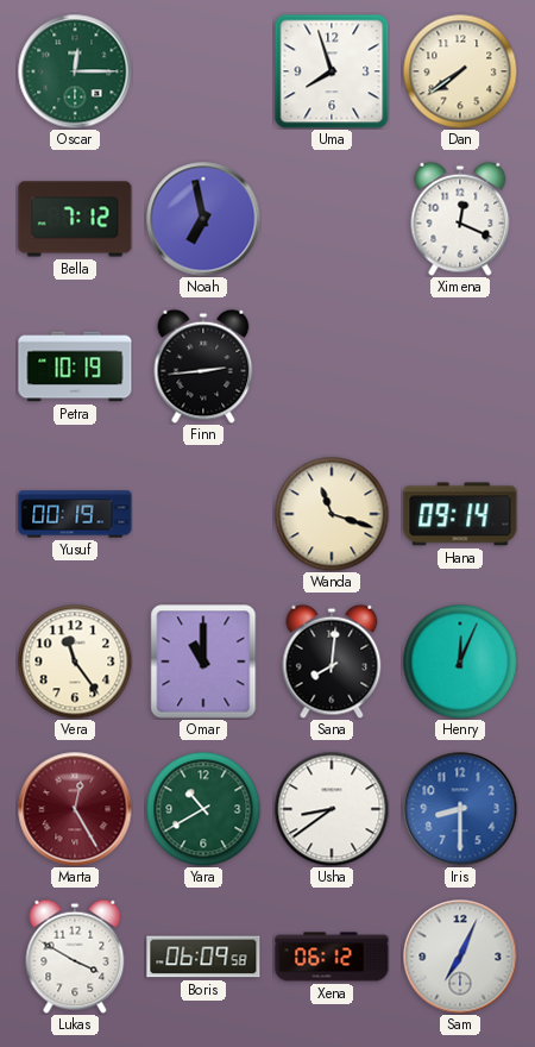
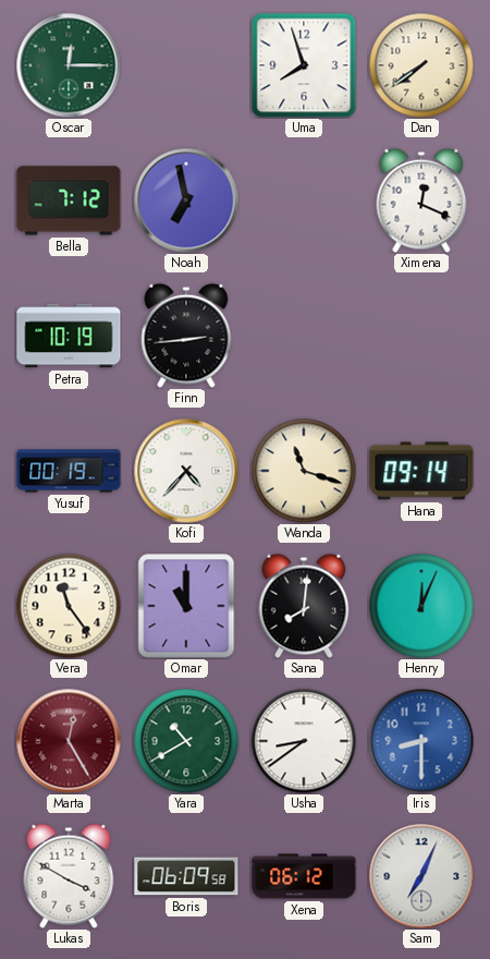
Kofi: none -> 4:37 (186, 471)
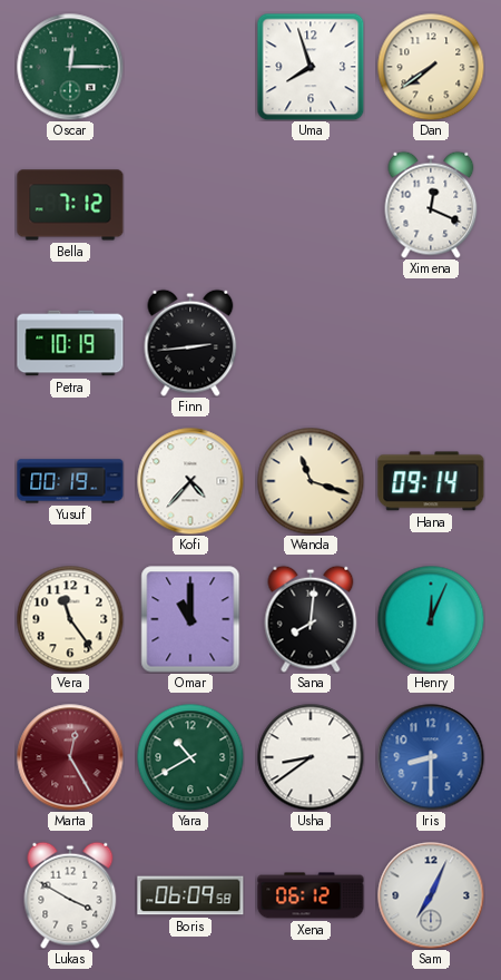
Noah: 6:58 -> none (186, 201)
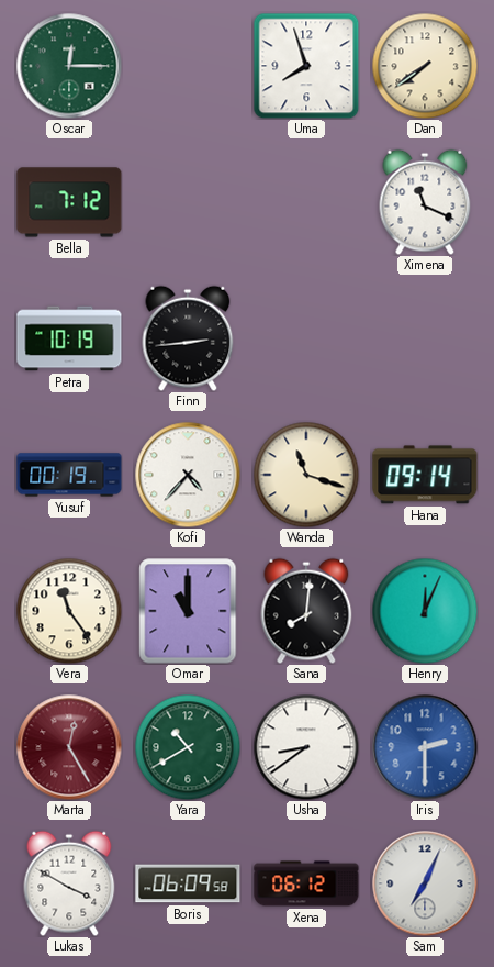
Ximena: 12:19 -> 11:19 (425, 202)
Iris: 8:30 -> 2:30 (425, 747)
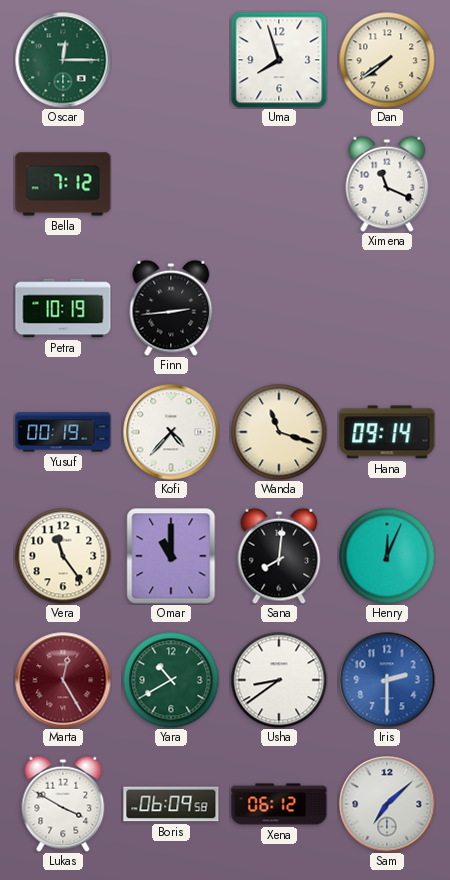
Sam: 7:04 -> 7:08 (387, 804)
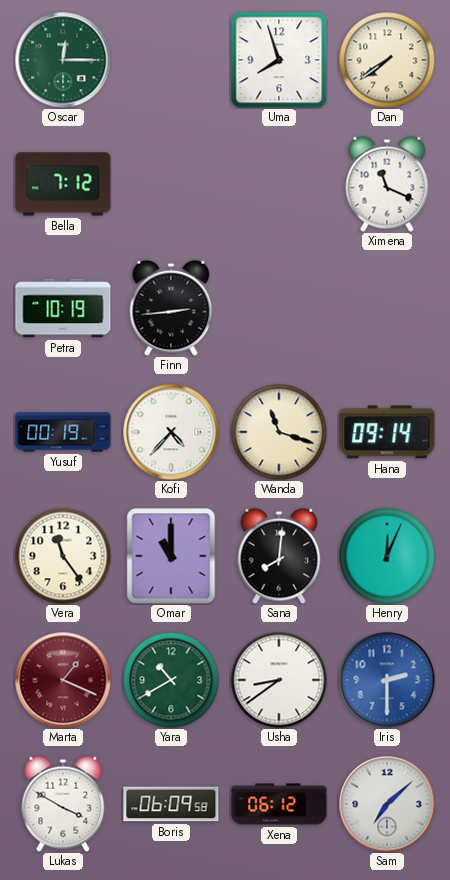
Marta: 12:25 -> 1:19 (63, 680)
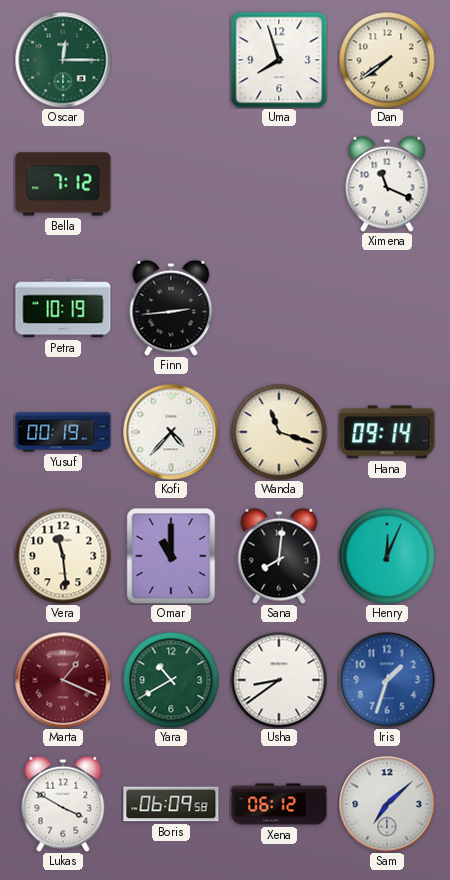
Vera: 11:24 -> 11:29 (63, 556)
Iris: 2:30 -> 1:33 (387, 680)
